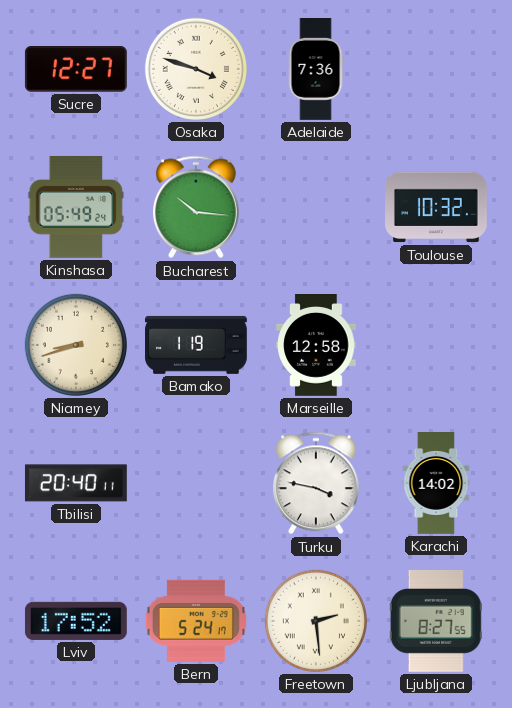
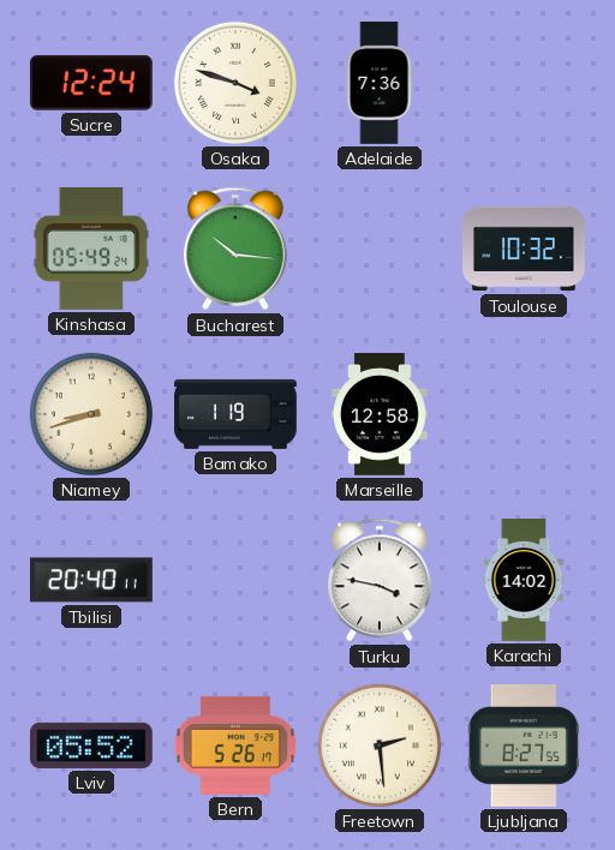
Sucre: 12:27 -> 12:24 (91, 84)
Lviv: 17:52 -> 05:52 (91, 746)
Bern: 5:24 -> 5:26 (235, 746)
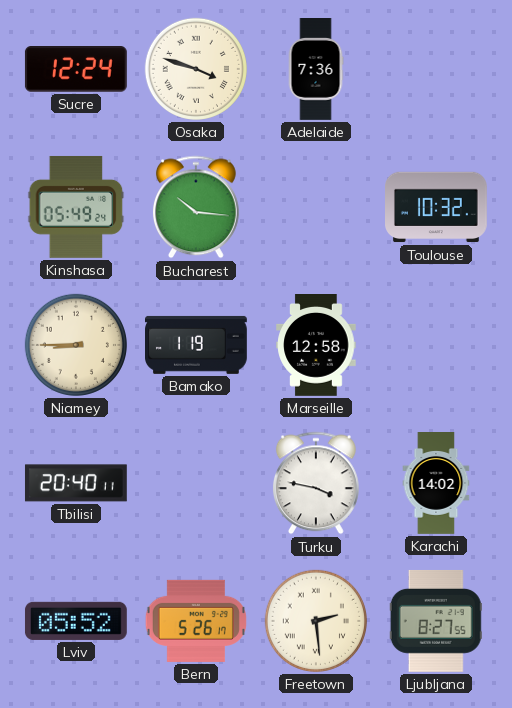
Niamey: 8:42 -> 8:45 (76, 345)
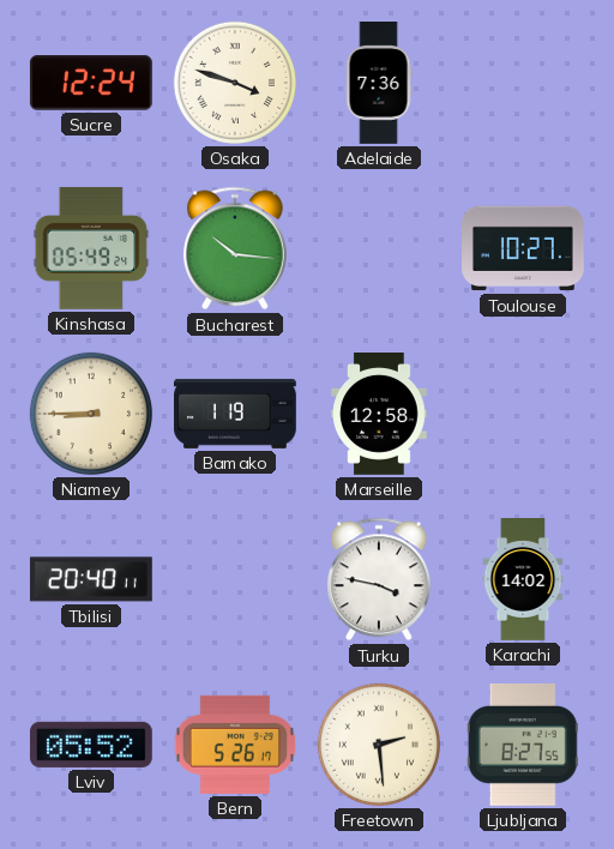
Toulouse: 10:32 -> 10:27 (524, 248)
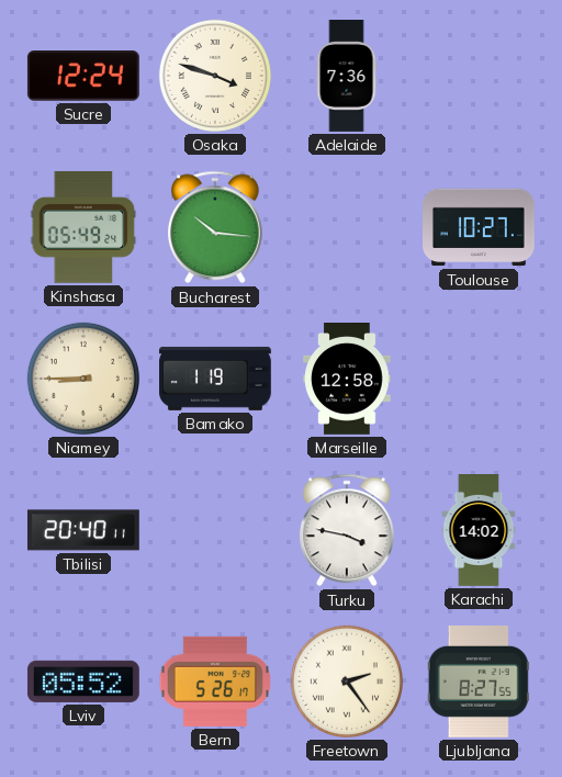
Freetown: 2:29 -> 2:24 (347, 682)
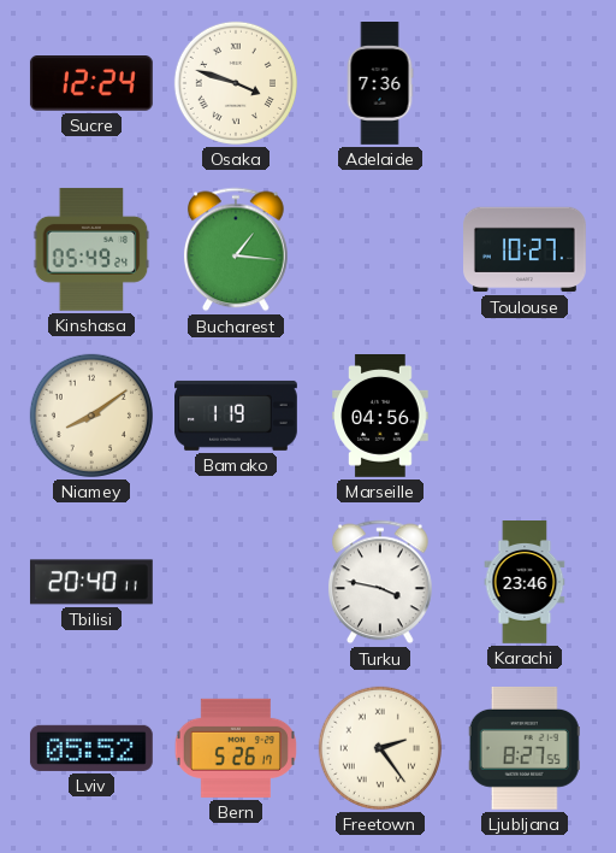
Bucharest: 10:16 -> 1:16 (236, 249)
Niamey: 8:45 -> 8:09 (91, 416)
Marseille: 12:58 -> 04:56 (380, 417)
Karachi: 14:02 -> 23:46 (525, 583)
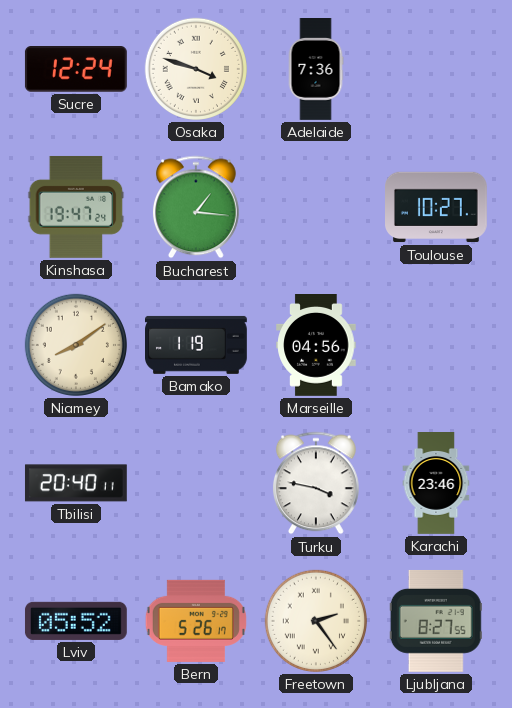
Kinshasa: 05:49 -> 19:47 (76, 207)
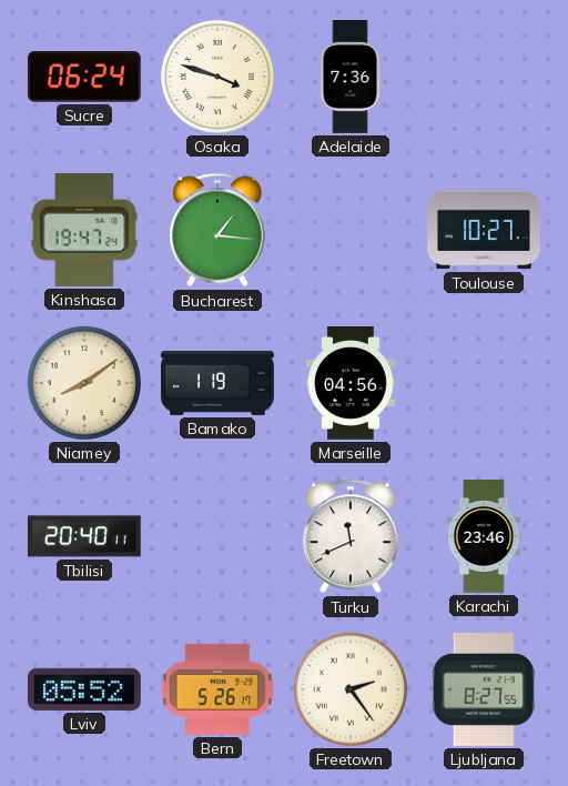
Sucre: 12:24 -> 06:24 (84, 78)
Turku: 3:47 -> 11:41 (351, 536)
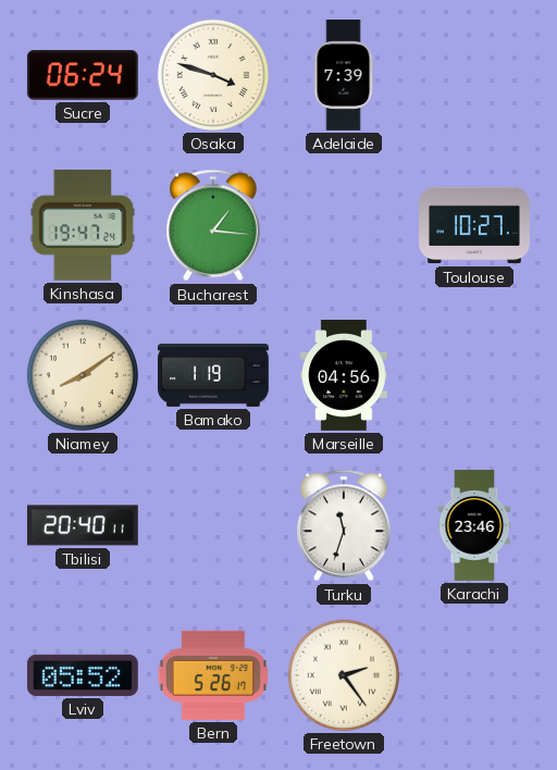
Adelaide: 7:36 -> 7:39 (344, 76)
Turku: 11:41 -> 11:33 (344, 525)
Ljubljana: 8:27 -> none (484, 689)
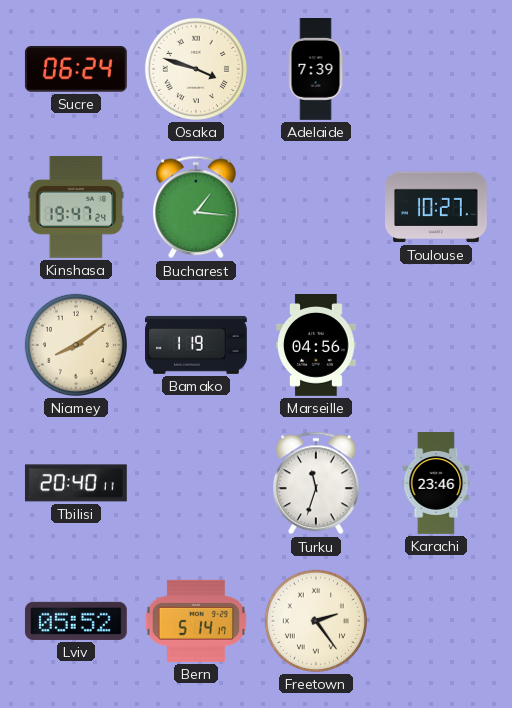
Bern: 5:26 -> 5:14 (196, 621)
